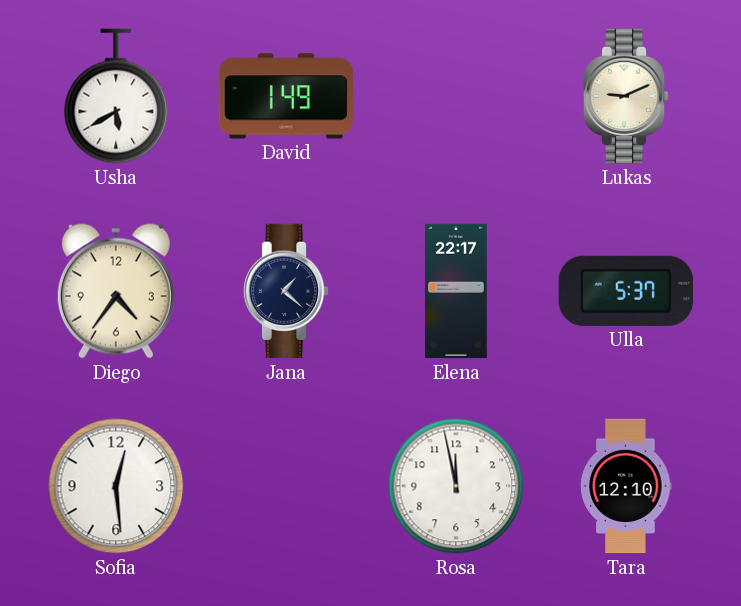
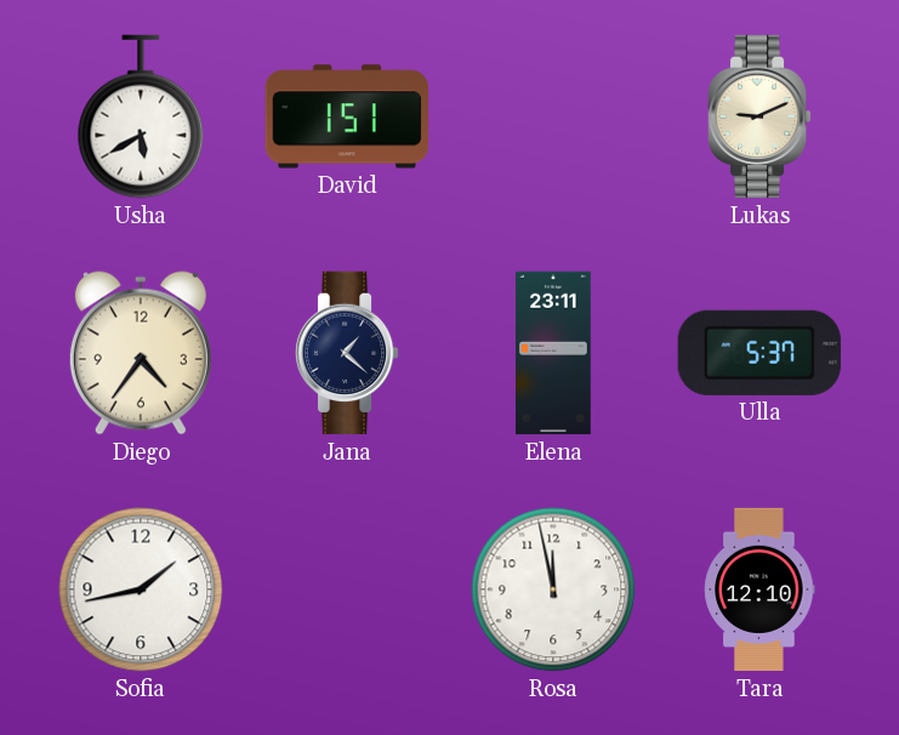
David: 1:49 -> 1:51 (346, 116)
Elena: 22:17 -> 23:11 (554, 353)
Sofia: 12:29 -> 1:43 (141, 589)
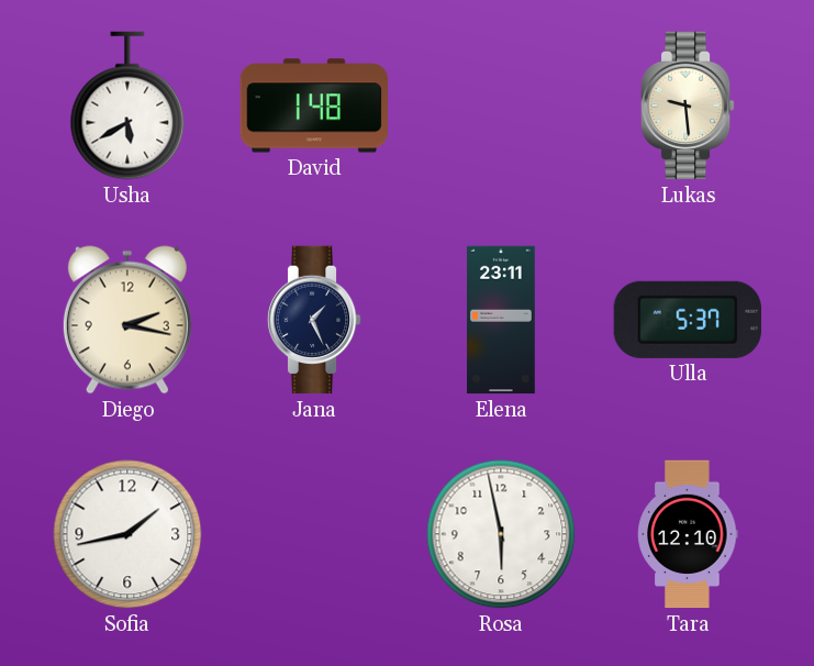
David: 1:51 -> 1:48 (313, 106)
Lukas: 9:11 -> 9:29 (688, 106)
Diego: 4:36 -> 2:17 (127, 320)
Jana: 1:22 -> 1:26 (314, 320)
Rosa: 11:58 -> 5:58 (501, 534)
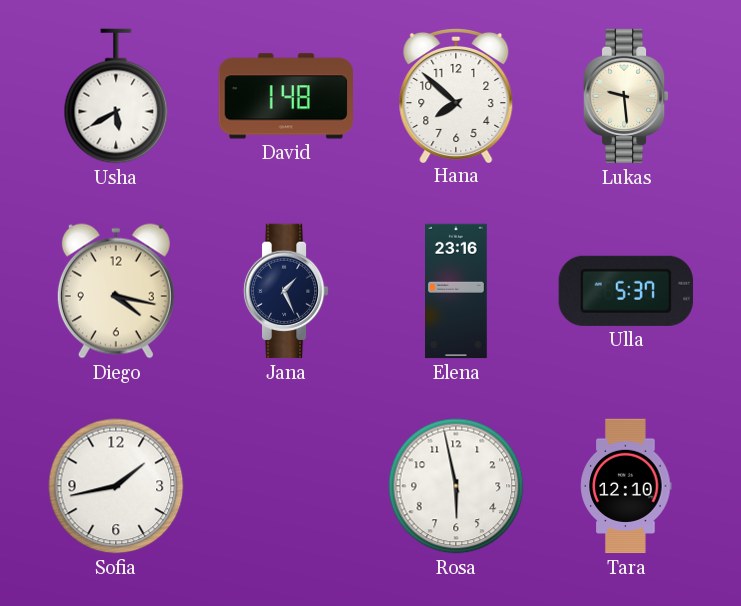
Hana: none -> 7:52 (456, 95)
Diego: 2:17 -> 4:17 (116, 291)
Elena: 23:11 -> 23:16 (457, 291)
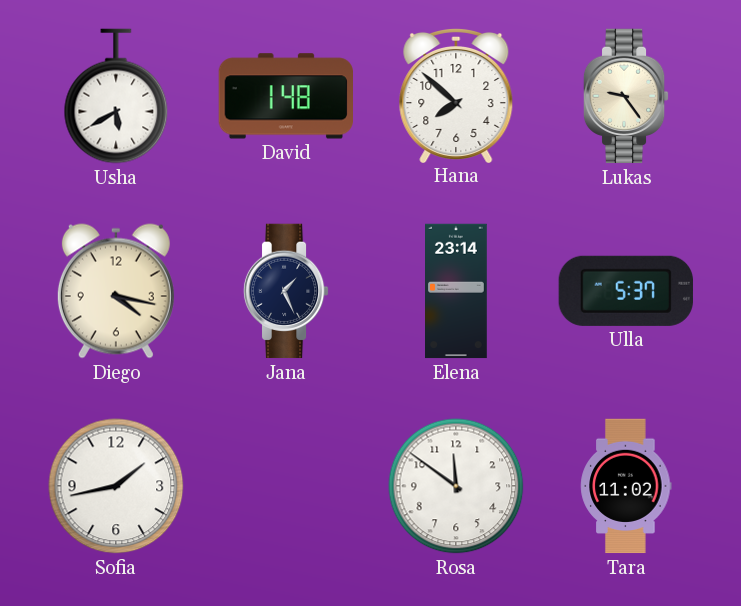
Lukas: 9:29 -> 9:24 (626, 96)
Elena: 23:16 -> 23:14 (457, 291)
Rosa: 5:58 -> 11:51 (456, 486)
Tara: 12:10 -> 11:02 (626, 486)
